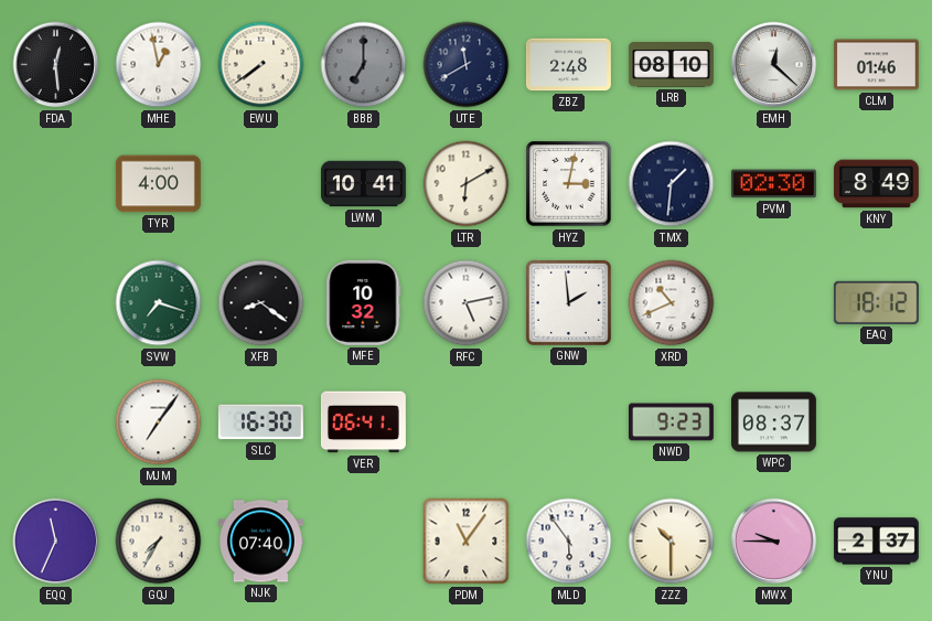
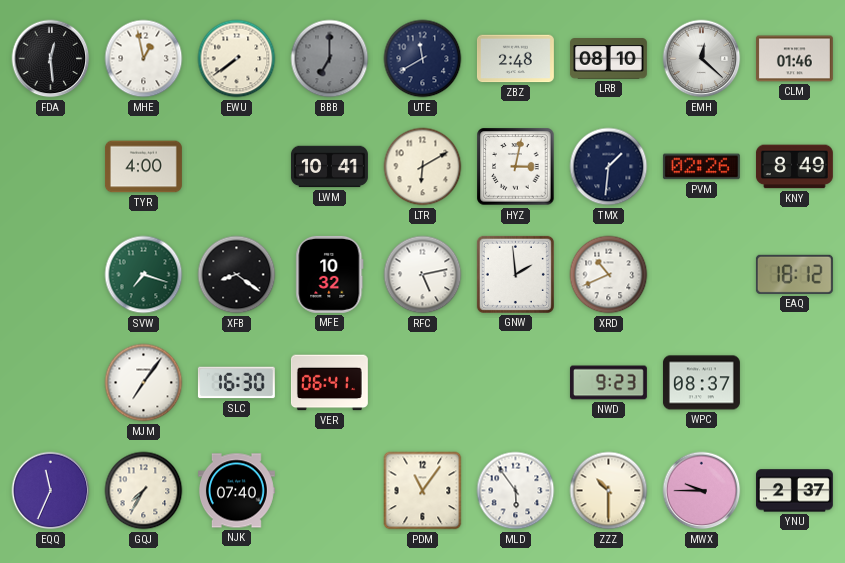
PVM: 02:30 -> 02:26 (701, 167)
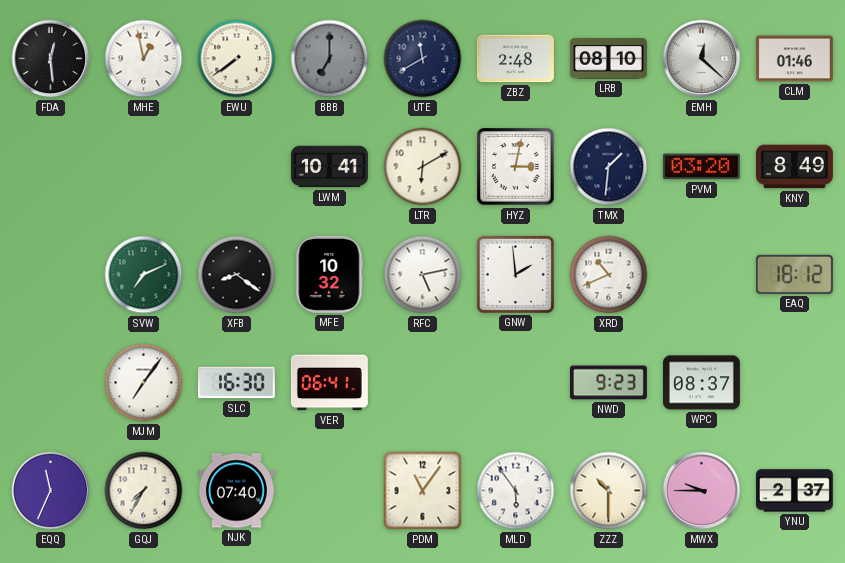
TYR: 4:00 -> none (143, 167)
PVM: 02:26 -> 03:20 (701, 167)
SVW: 7:18 -> 7:11 (144, 275)
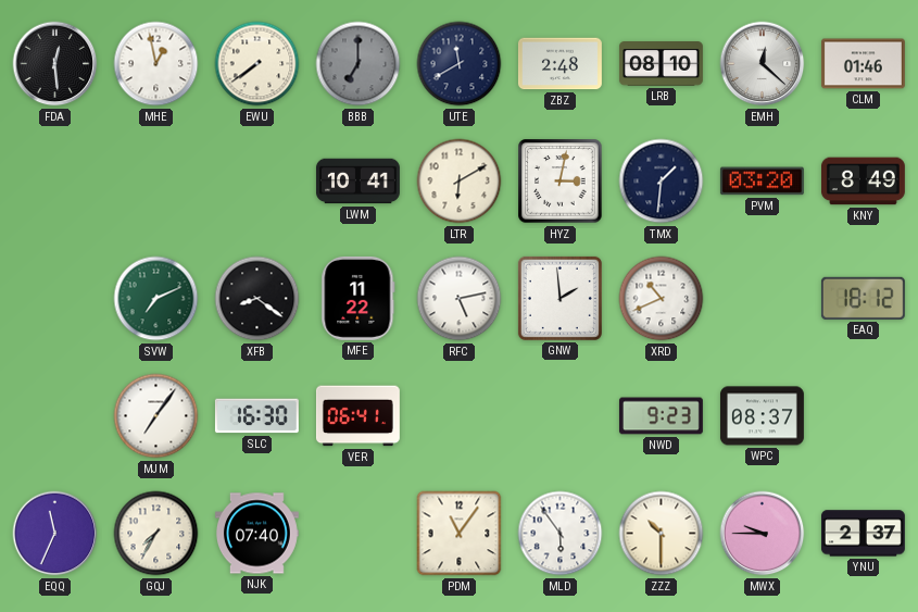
MFE: 10:32 -> 11:22 (359, 298)
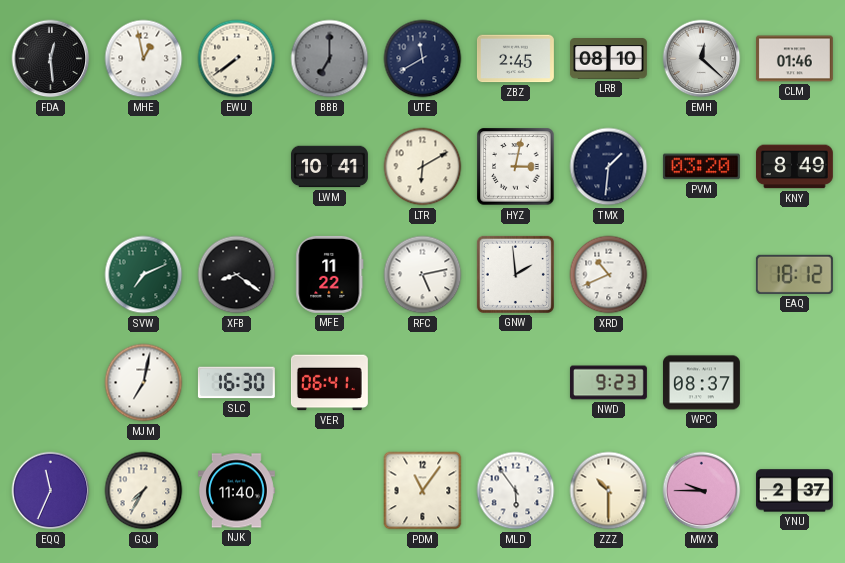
ZBZ: 2:48 -> 2:45 (515, 59)
MJM: 7:06 -> 7:02 (144, 383)
NJK: 07:40 -> 11:40 (236, 491)
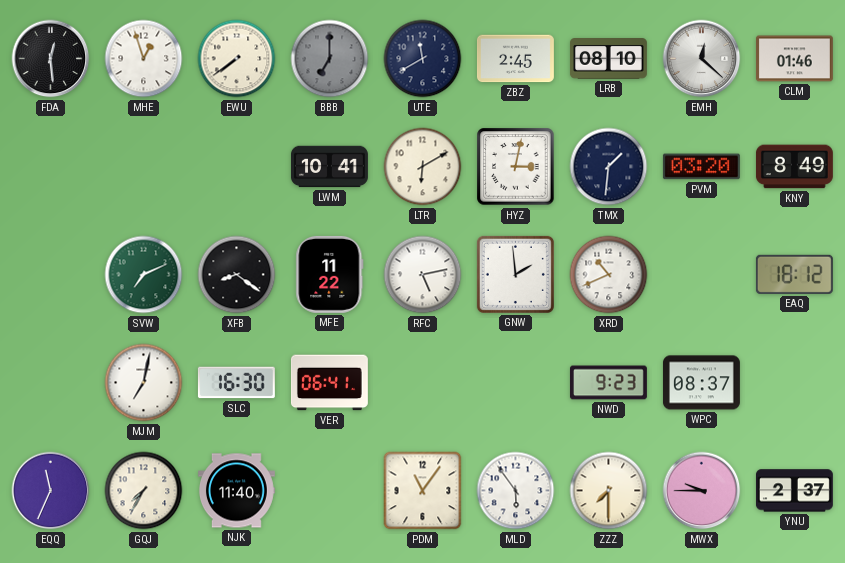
MHE: 12:58 -> 12:57 (144, 59)
ZZZ: 10:30 -> 7:30 (609, 491)
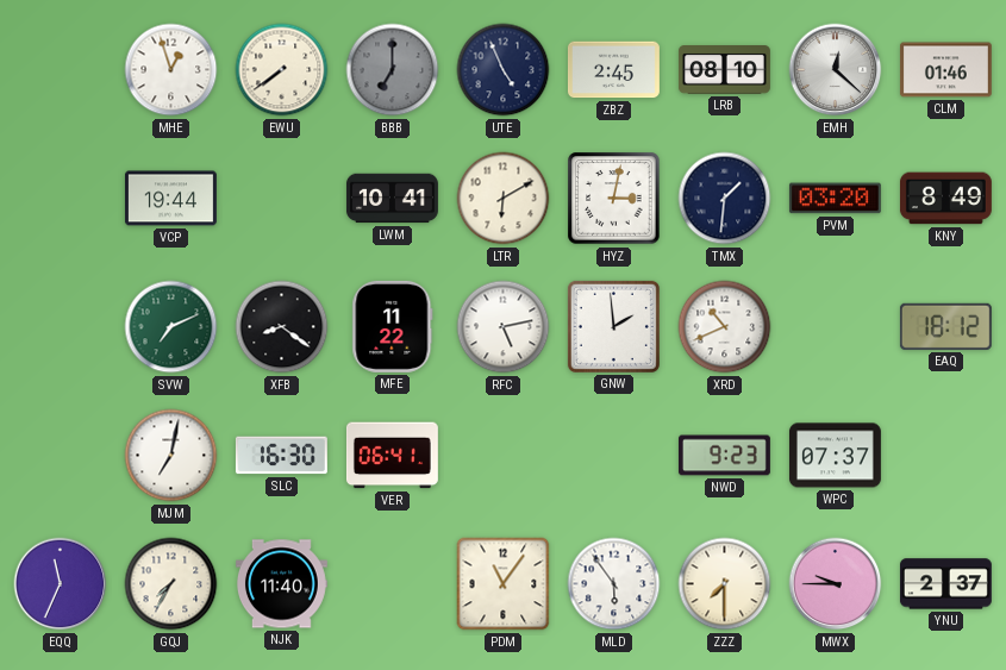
FDA: 12:29 -> none (51, 59)
UTE: 11:40 -> 4:56 (504, 70)
VCP: none -> 19:44 (170, 199)
WPC: 08:37 -> 07:37 (835, 456)
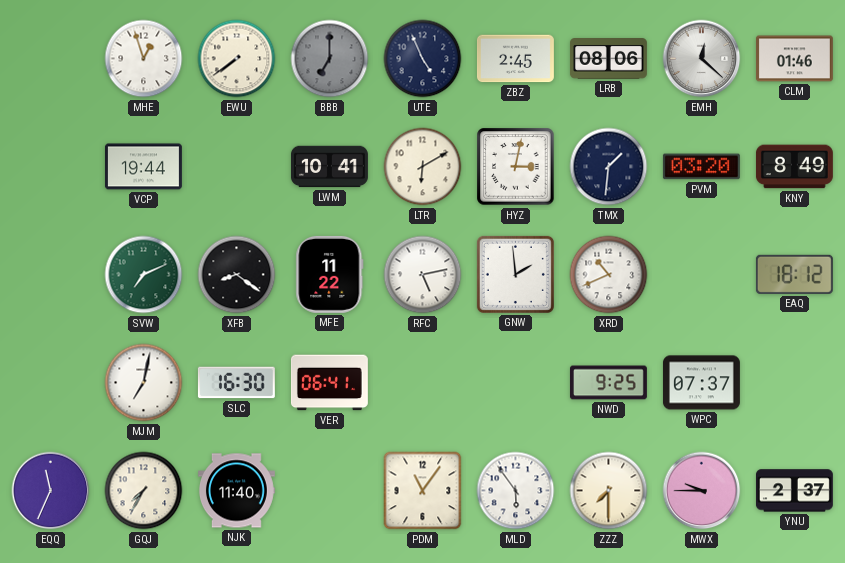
LRB: 08:10 -> 08:06 (608, 59)
NWD: 9:23 -> 9:25 (608, 383)
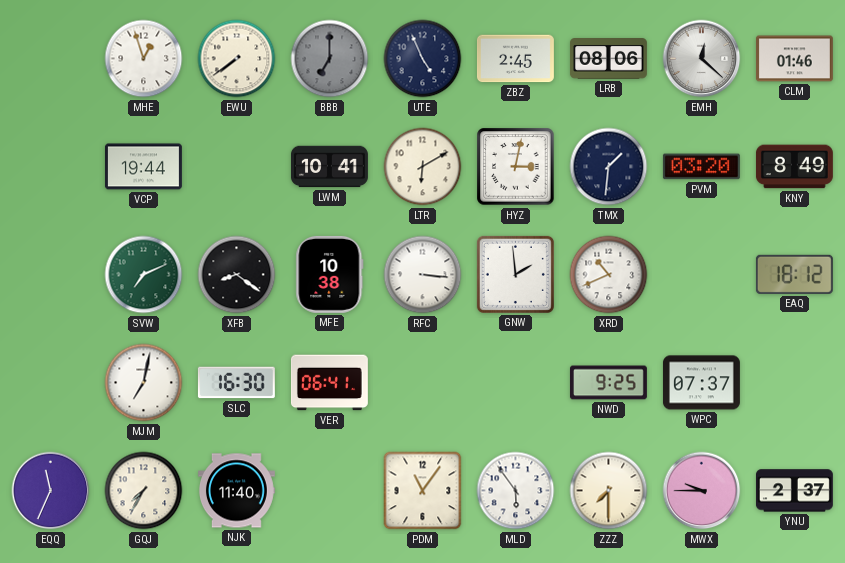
MFE: 11:22 -> 10:38 (330, 274)
RFC: 5:13 -> 3:16 (423, 275)
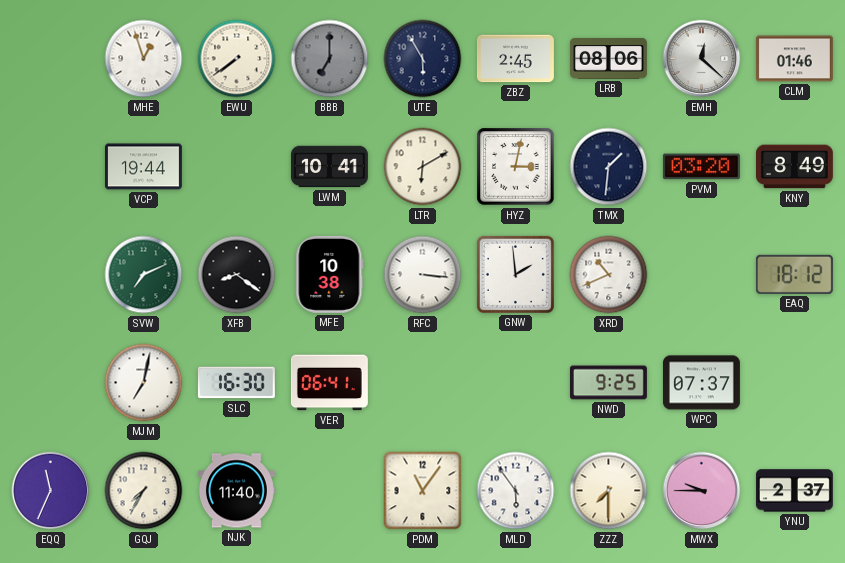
UTE: 4:56 -> 5:55 (423, 59)
